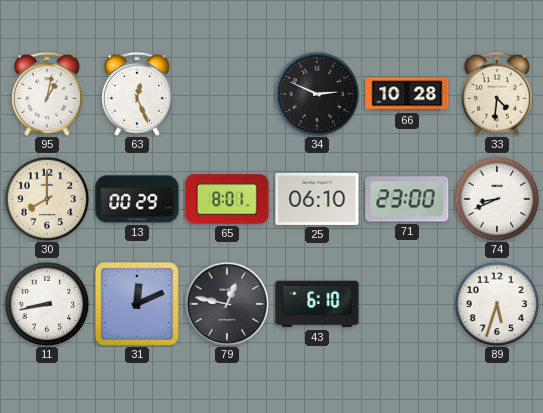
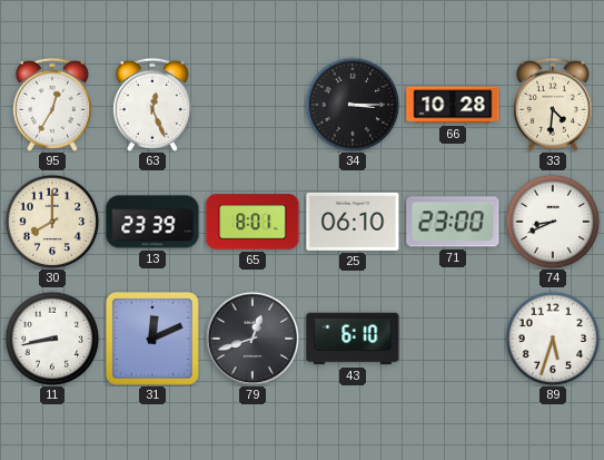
95: 1:02 -> 12:35 (52, 105)
34: 2:49 -> 3:15 (353, 105)
13: 00:29 -> 23:39 (152, 222)
79: 12:47 -> 12:42 (253, 339)
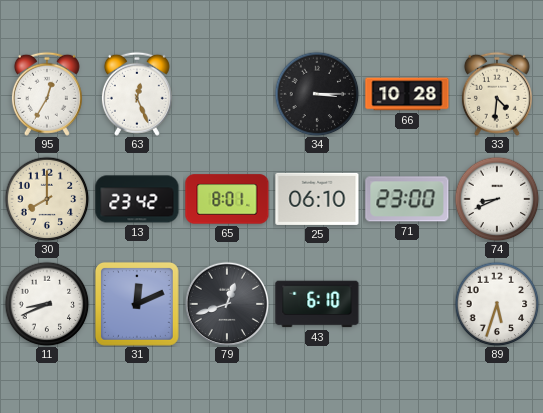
13: 23:39 -> 23:42 (137, 199)
11: 8:43 -> 8:41 (47, 304)
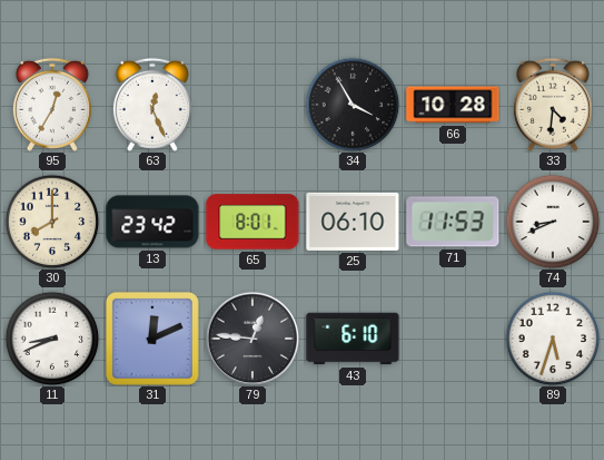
34: 3:15 -> 3:55 (353, 105)
71: 23:00 -> 11:53 (453, 222)
79: 12:42 -> 12:46 (253, 339)
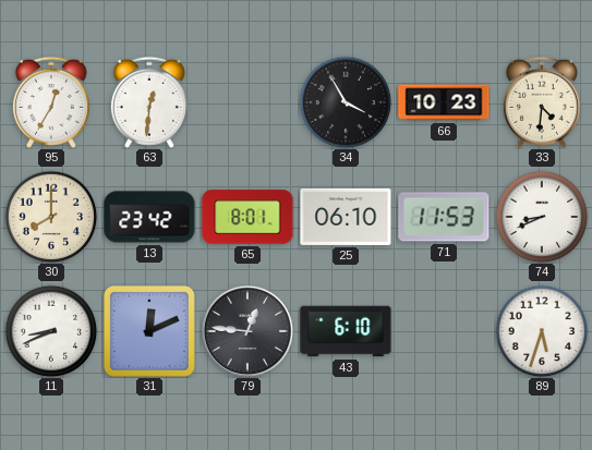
63: 12:26 -> 12:31 (149, 102)
66: 10:28 -> 10:23 (444, 102)
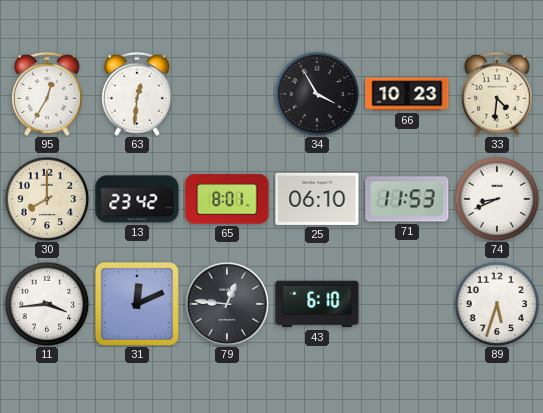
11: 8:41 -> 3:44 (47, 304)
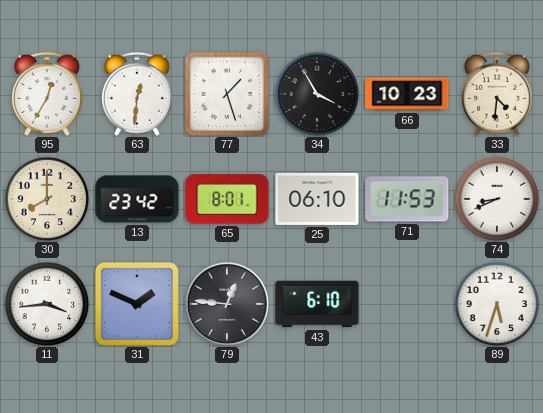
77: none -> 1:27 (227, 94)
31: 12:11 -> 1:49 (137, 304)
